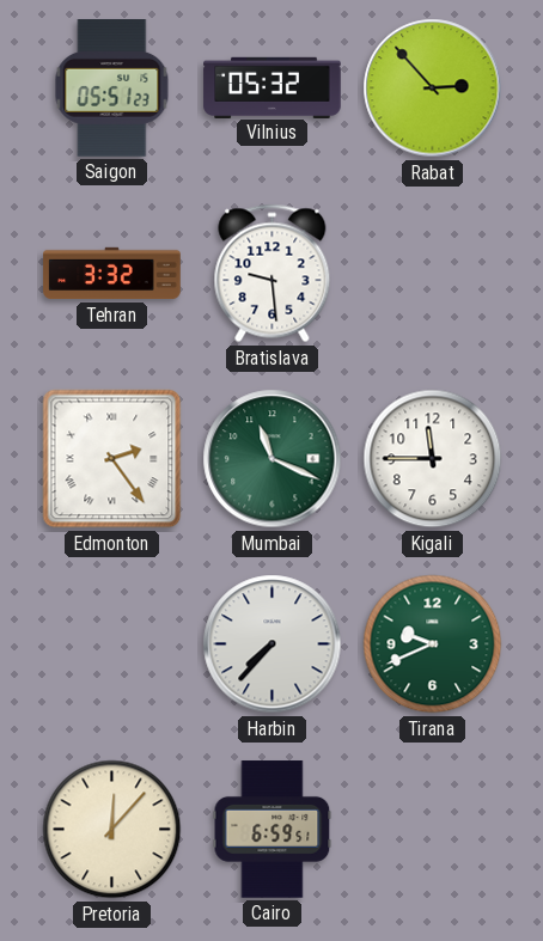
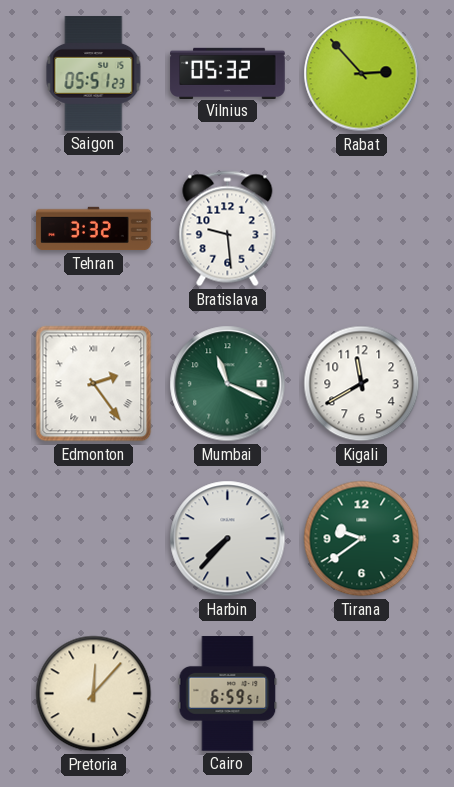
Kigali: 11:45 -> 11:40 (362, 384)
Tirana: 9:41 -> 9:39 (362, 539)
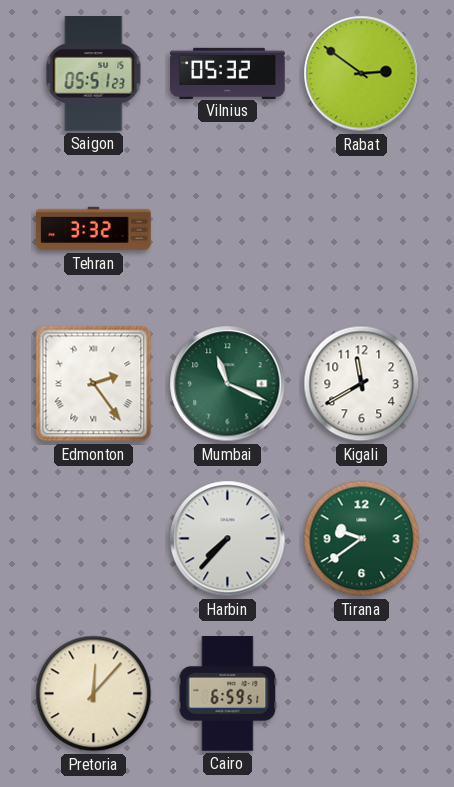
Rabat: 2:53 -> 2:51 (362, 74)
Bratislava: 9:29 -> none (228, 229)
